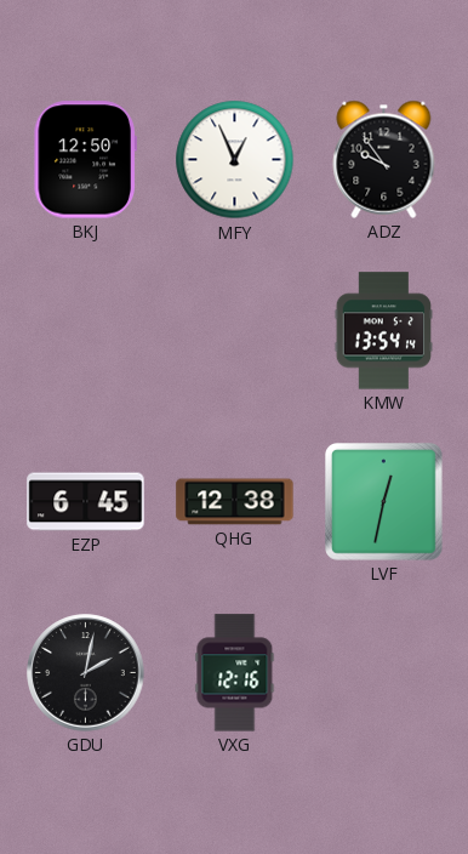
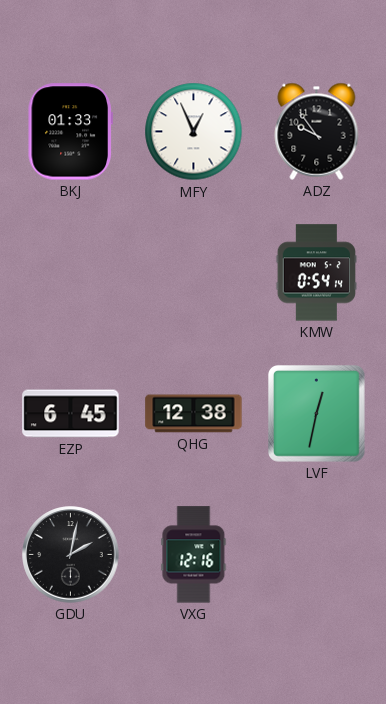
BKJ: 12:50 -> 01:33 (70, 132)
KMW: 13:54 -> 0:54 (317, 273)
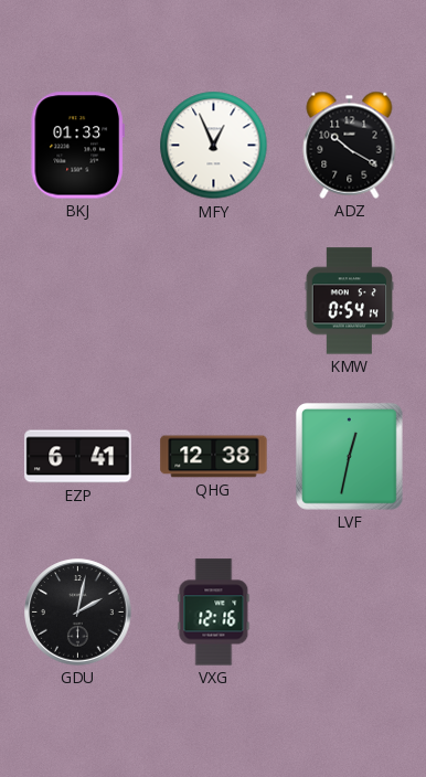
ADZ: 9:54 -> 10:20 (350, 145)
EZP: 6:45 -> 6:41 (78, 457)
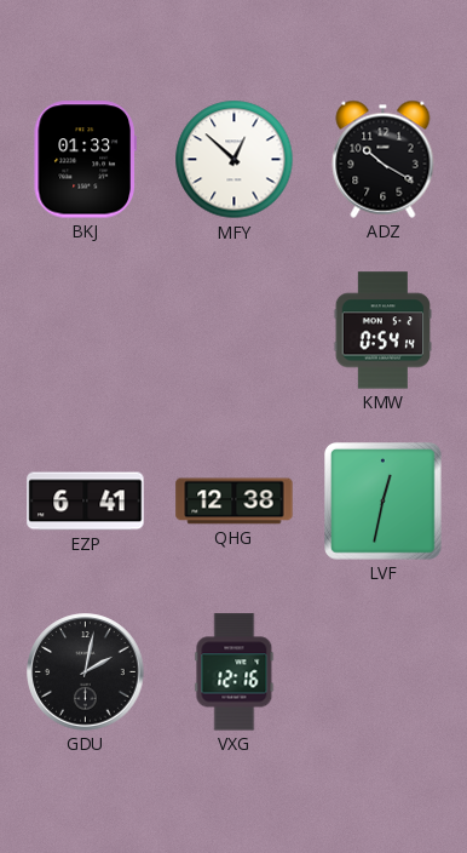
MFY: 12:56 -> 12:52 (235, 160)
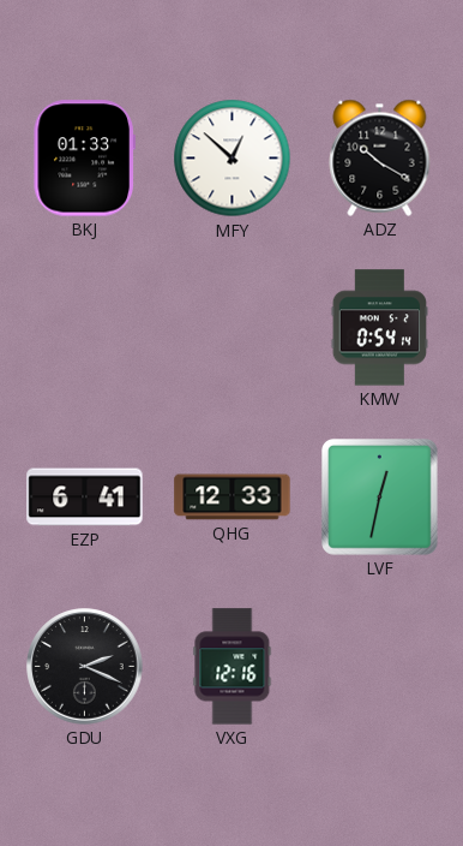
QHG: 12:38 -> 12:33 (233, 498)
GDU: 2:02 -> 2:19 (85, 667)
